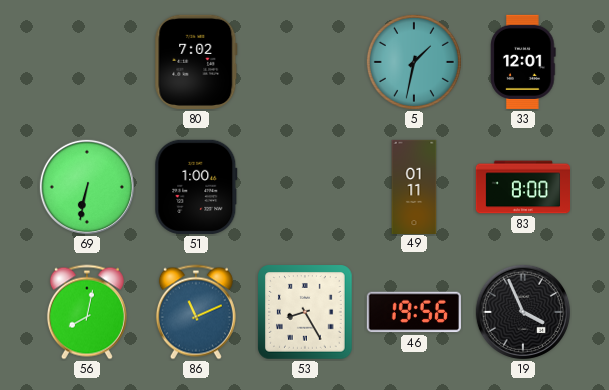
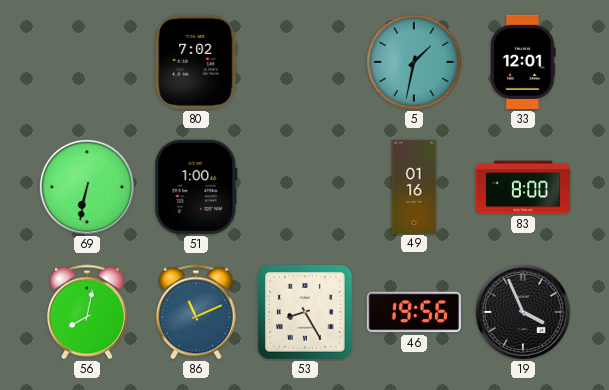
49: 01:11 -> 01:16 (414, 186)
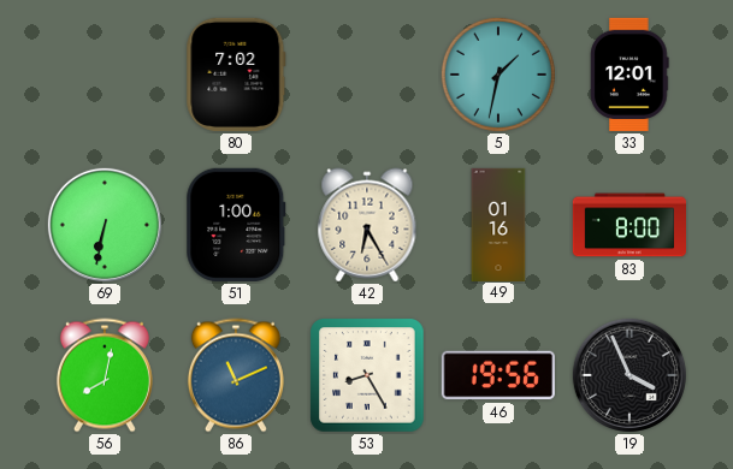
42: none -> 6:25 (367, 225)
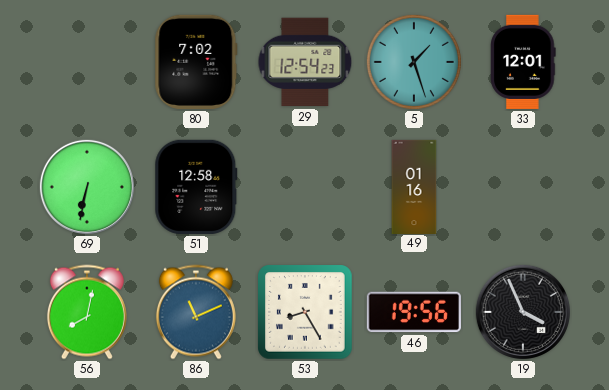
29: none -> 12:54 (305, 62)
5: 1:32 -> 1:27 (414, 62)
51: 1:00 -> 12:58 (196, 187)
42: 6:25 -> none (367, 225)
83: 8:00 -> none (628, 225)
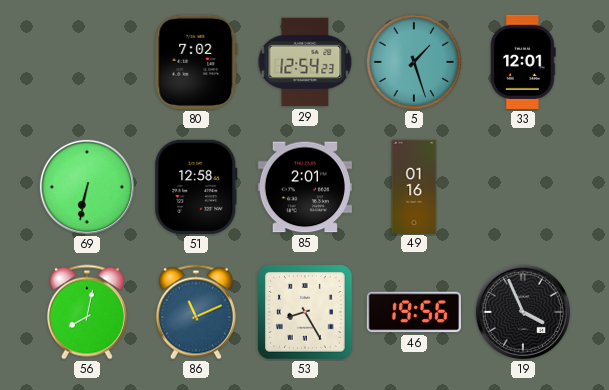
85: none -> 2:01 (305, 187)
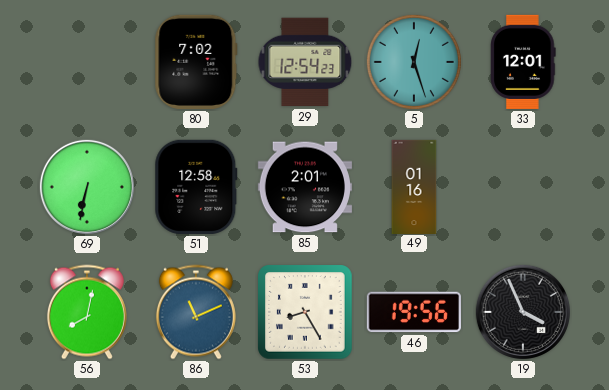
5: 1:27 -> 12:27 (414, 62)
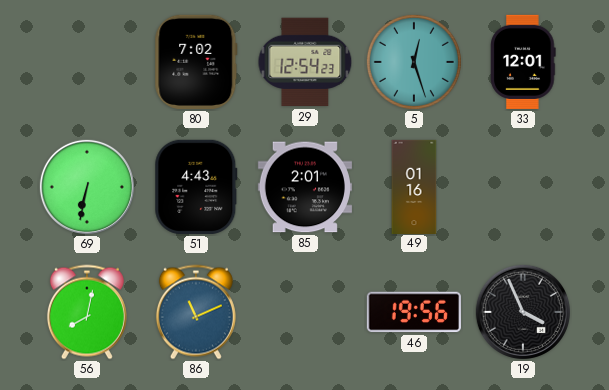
51: 12:58 -> 4:43 (196, 187)
53: 8:25 -> none (305, 312)
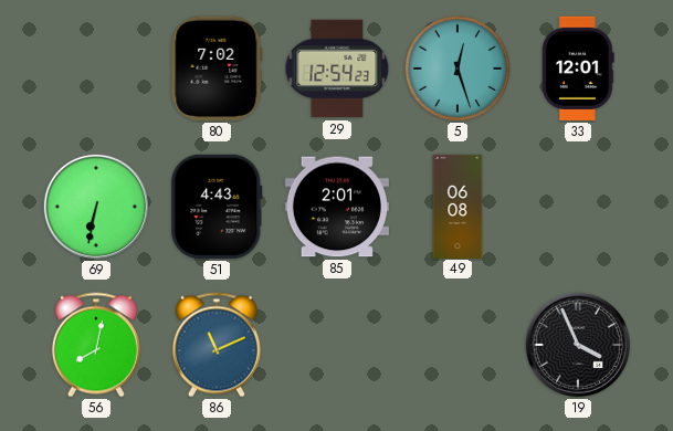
49: 01:16 -> 06:08 (458, 206)
46: 19:56 -> none (414, 312)
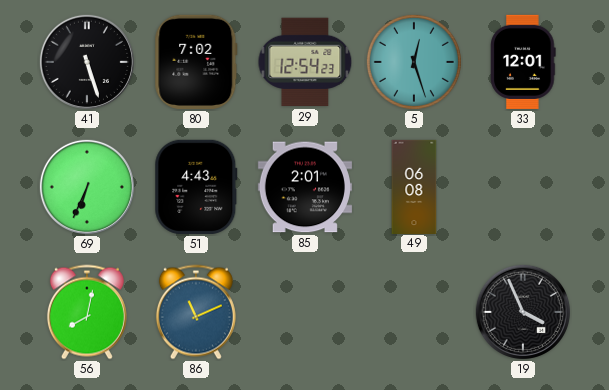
41: none -> 5:27 (87, 62)
69: 6:32 -> 6:34 (87, 187)
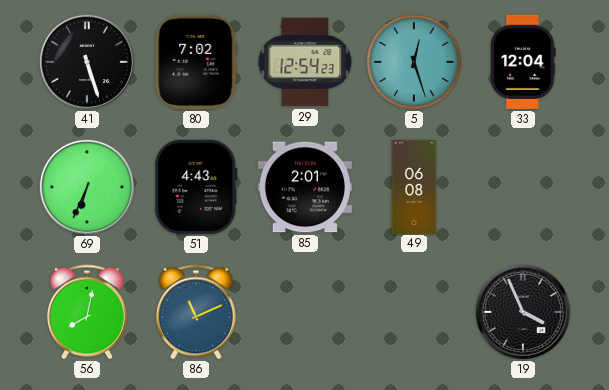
33: 12:01 -> 12:04 (523, 62)
